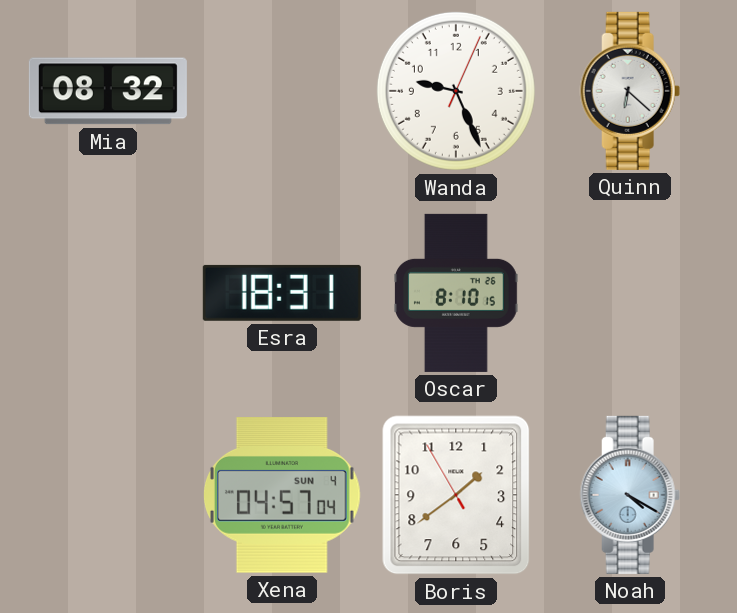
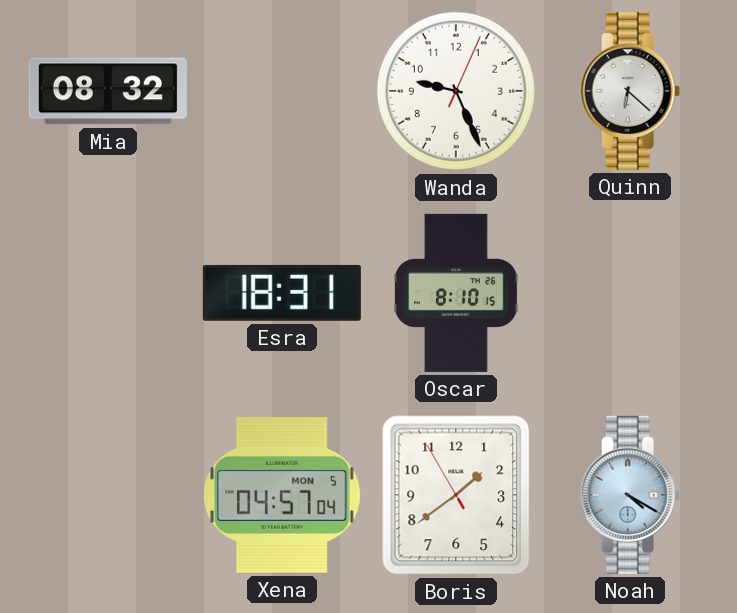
Xena date: SUN 4 -> MON 5 (283, 495)
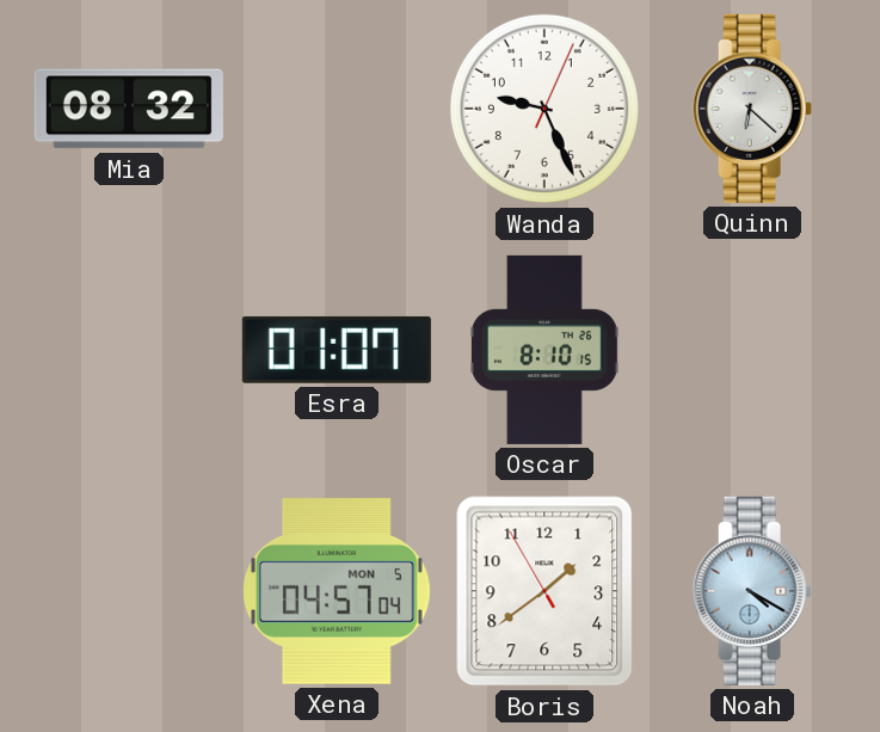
Esra: 18:31 -> 01:07 (337, 350)
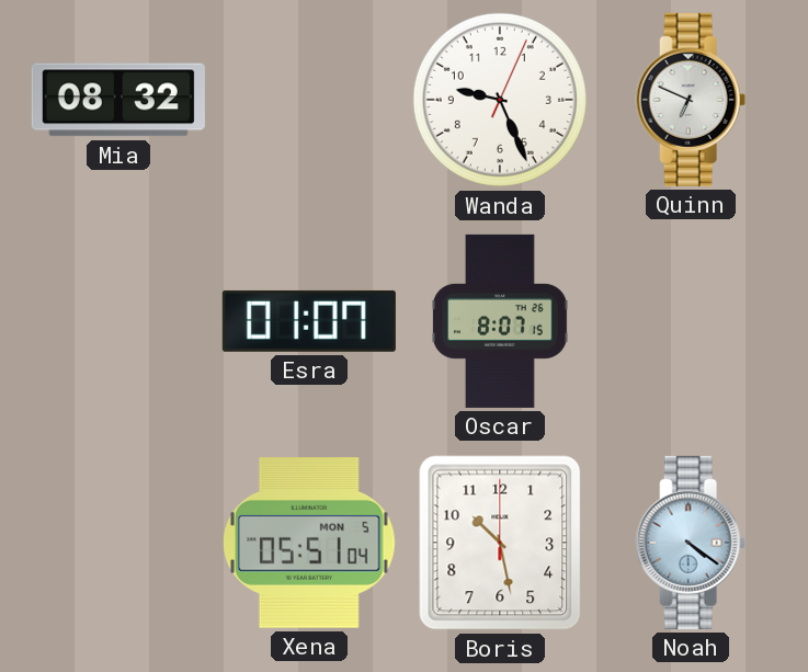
Quinn: 6:22 -> 6:49 (691, 100)
Oscar: 8:10 -> 8:07 (501, 321)
Xena: 04:57 -> 05:51 (310, 543)
Boris: 1:38 -> 10:28 (500, 543)
Noah: 4:20 -> 4:21 (691, 543)
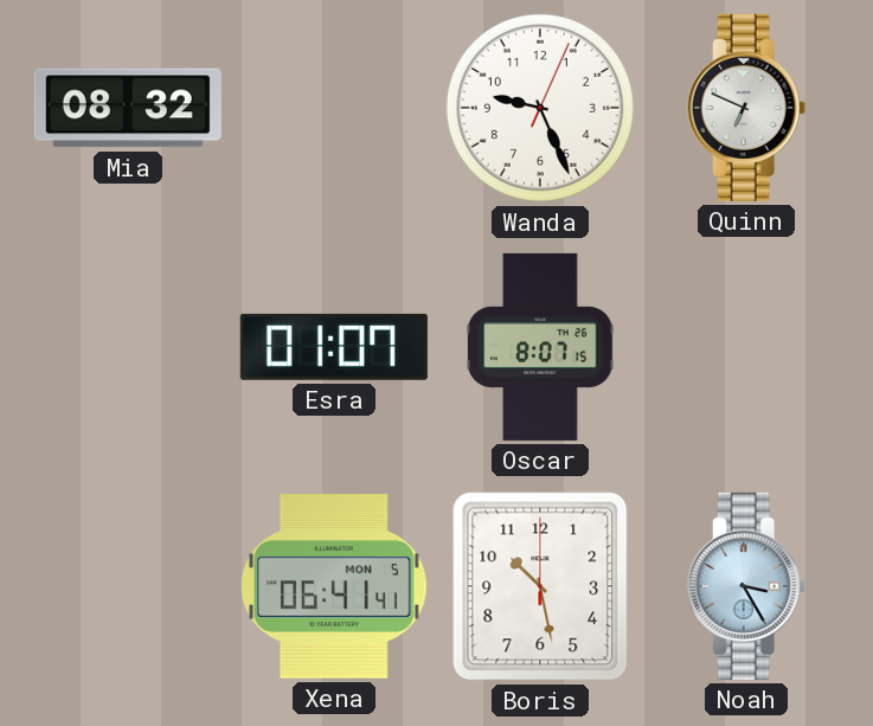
Xena: 05:51 -> 06:41 (335, 586)
Noah: 4:21 -> 3:25 (746, 586)
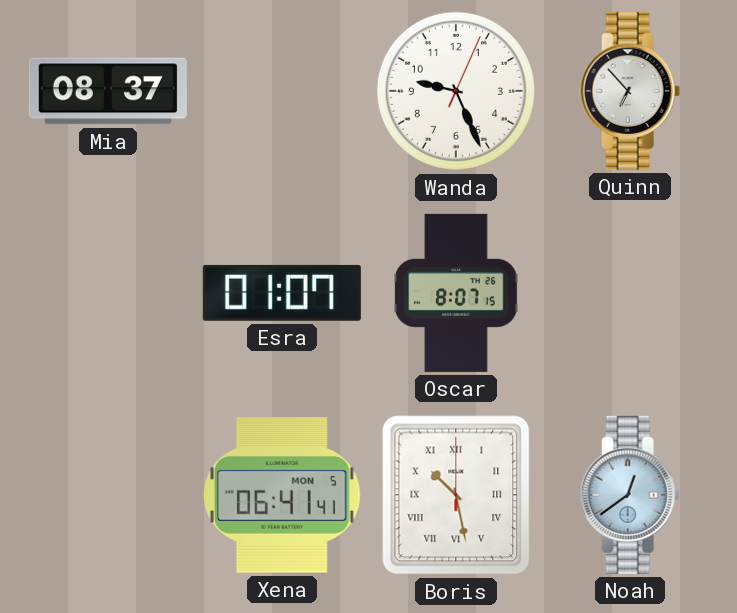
Mia: 08:32 -> 08:37 (108, 91)
Quinn: 6:49 -> 6:53 (630, 91)
Boris numerals: Arabic -> Roman (456, 495)
Noah: 3:25 -> 12:39 (630, 495)
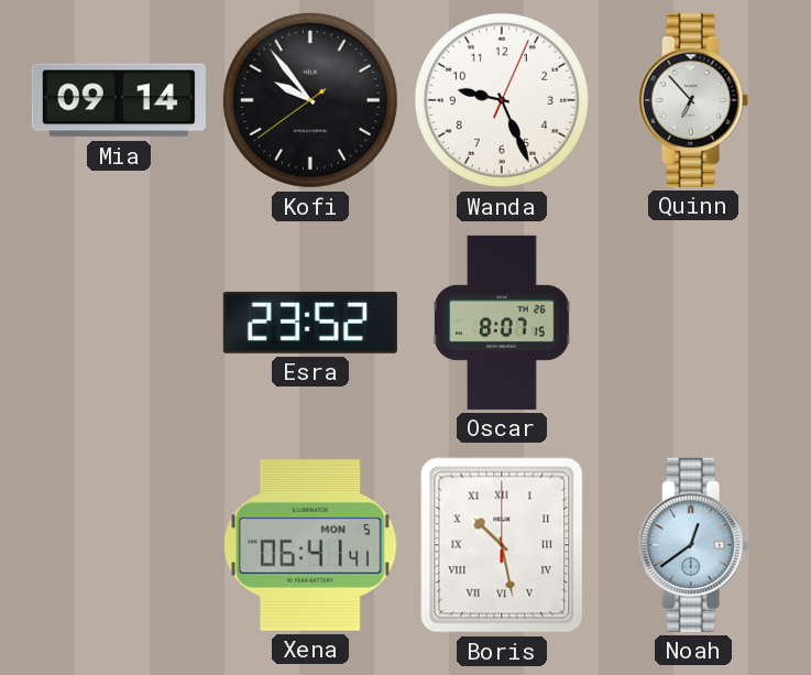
Mia: 08:37 -> 09:14 (119, 100)
Kofi: none -> 9:53 (310, 100)
Esra: 01:07 -> 23:52 (310, 323)
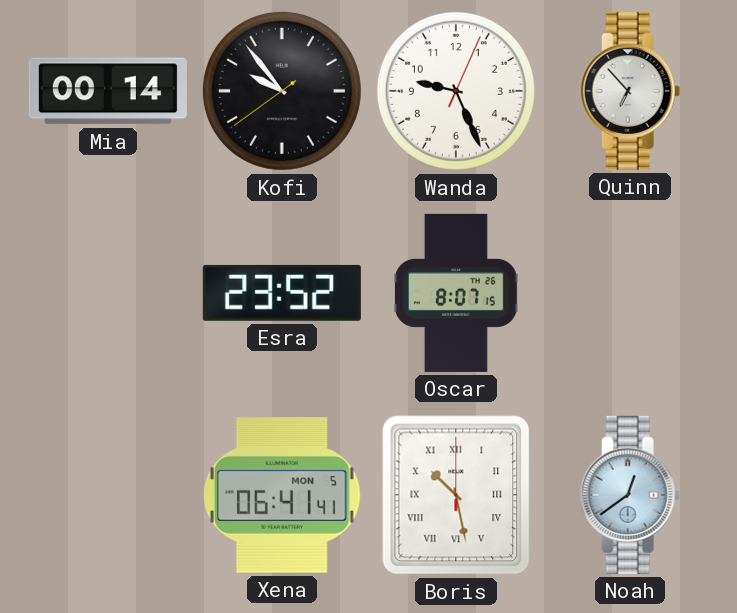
Mia: 09:14 -> 00:14 (108, 91)
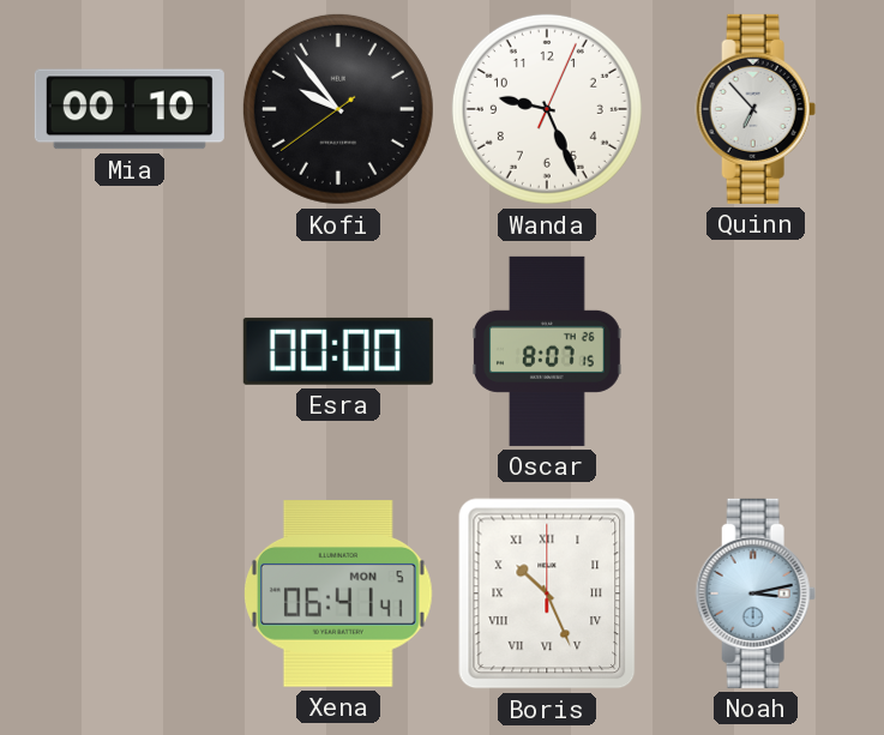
Mia: 00:14 -> 00:10 (130, 109)
Esra: 23:52 -> 00:00 (338, 351)
Boris: 10:28 -> 10:26 (547, 594)
Noah: 12:39 -> 3:13 (756, 594)
